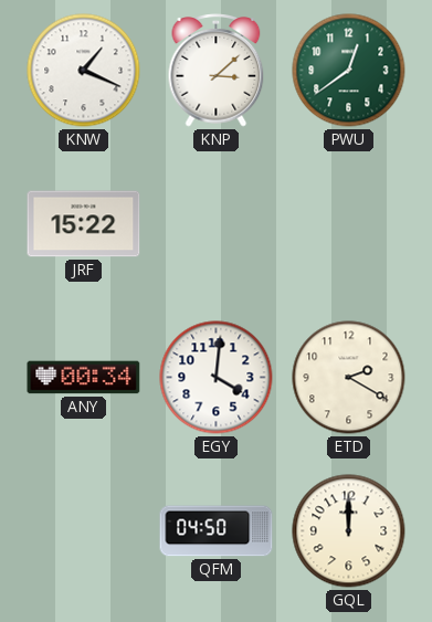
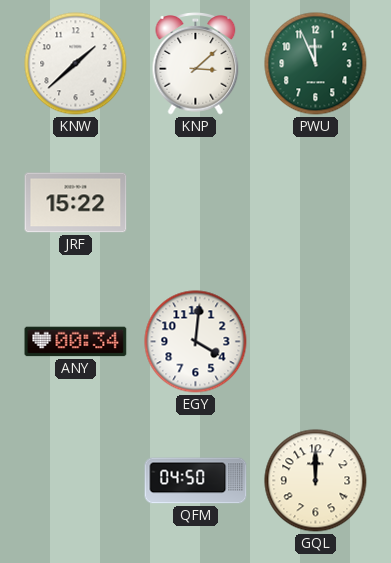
KNW: 1:19 -> 1:38 (76, 64)
PWU: 12:39 -> 11:56 (316, 64)
ETD: 2:20 -> none (349, 378)
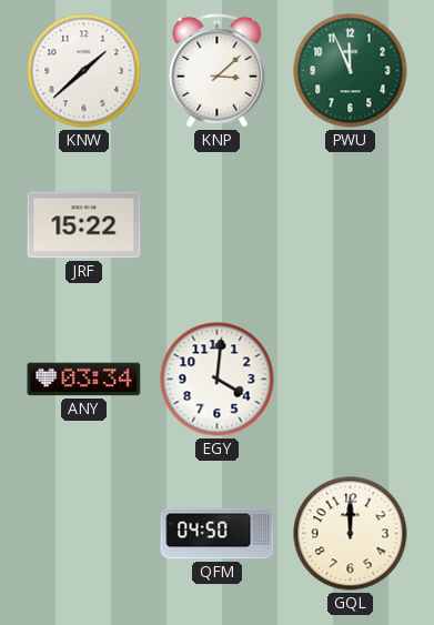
ANY: 00:34 -> 03:34 (84, 380)
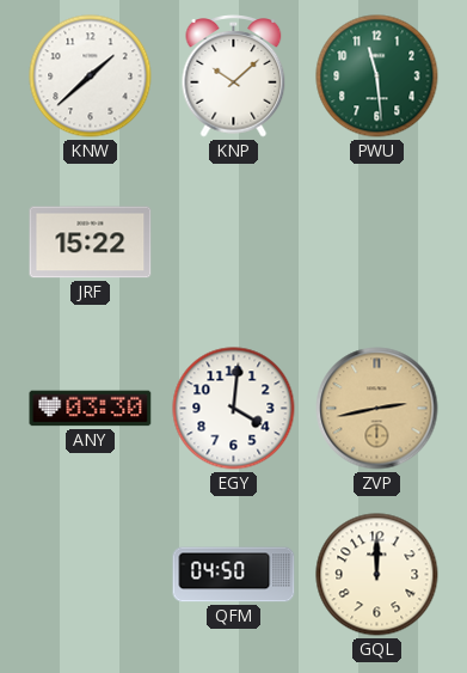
KNP: 3:08 -> 10:08 (234, 77)
PWU: 11:56 -> 11:29 (377, 77)
ANY: 03:34 -> 03:30 (91, 409)
ZVP: none -> 2:43 (377, 409)
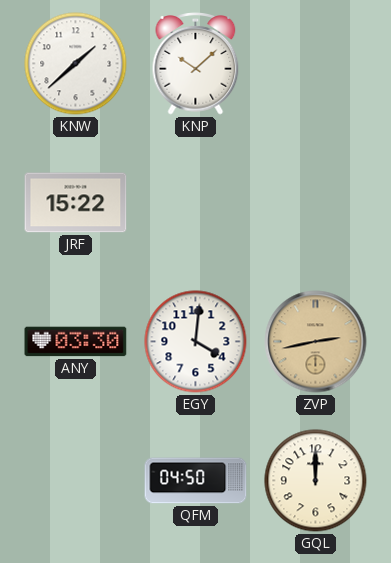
PWU: 11:29 -> none (377, 77)
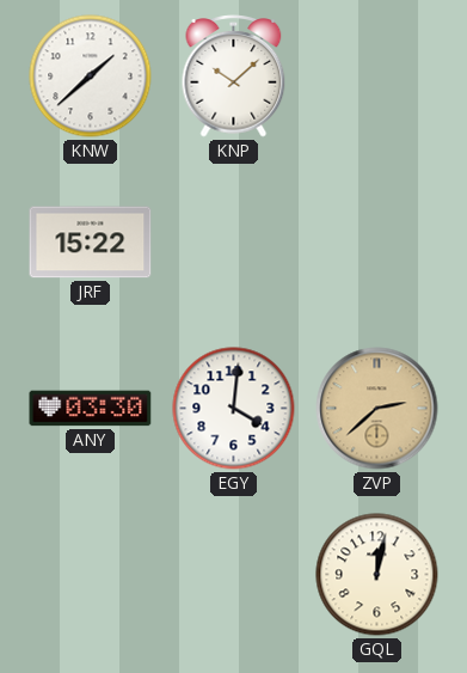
ZVP: 2:43 -> 2:38 (377, 409)
QFM: 04:50 -> none (196, 481)
GQL: 12:00 -> 12:02 (377, 575)
